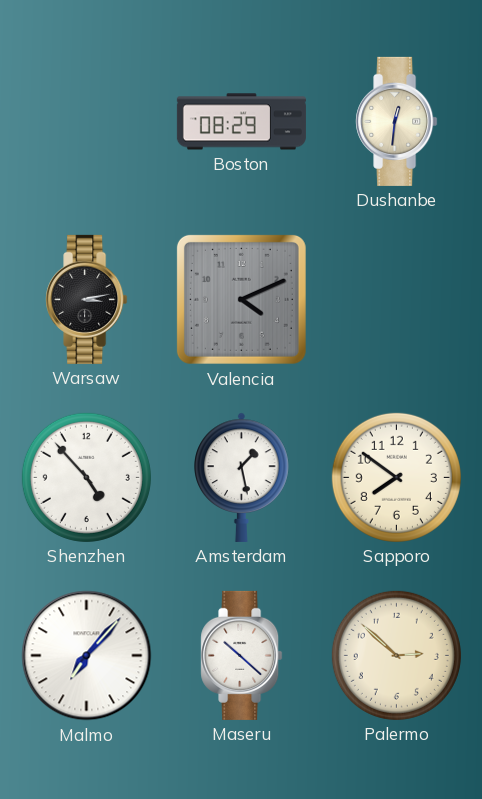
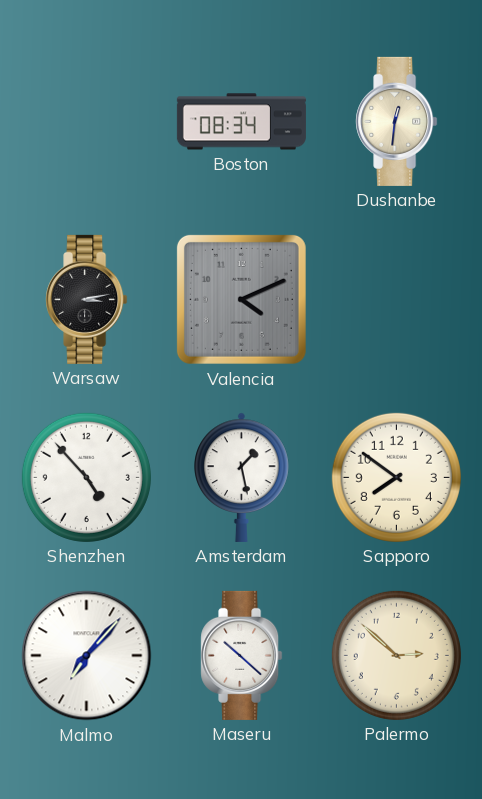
Boston: 08:29 -> 08:34 (241, 122)
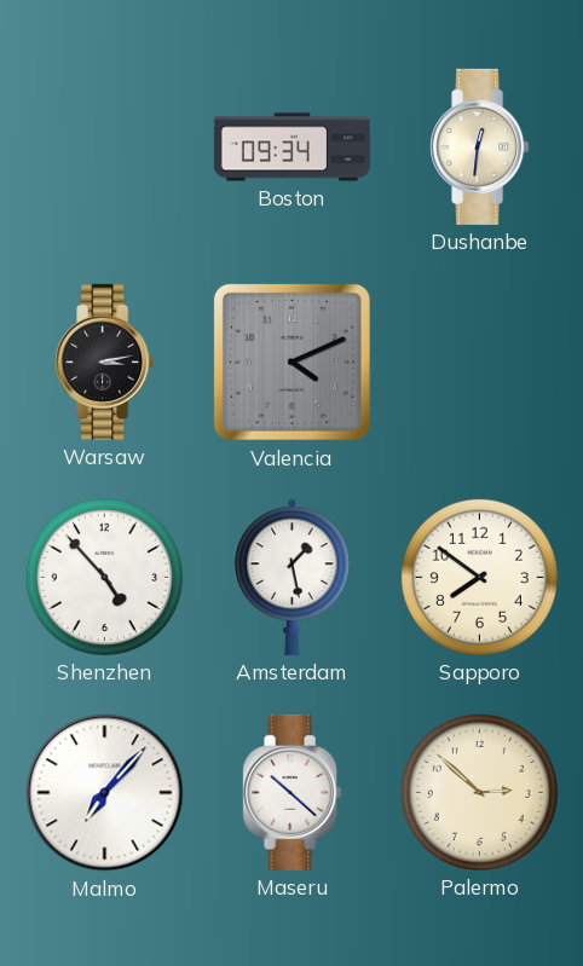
Boston: 08:34 -> 09:34 (291, 147)
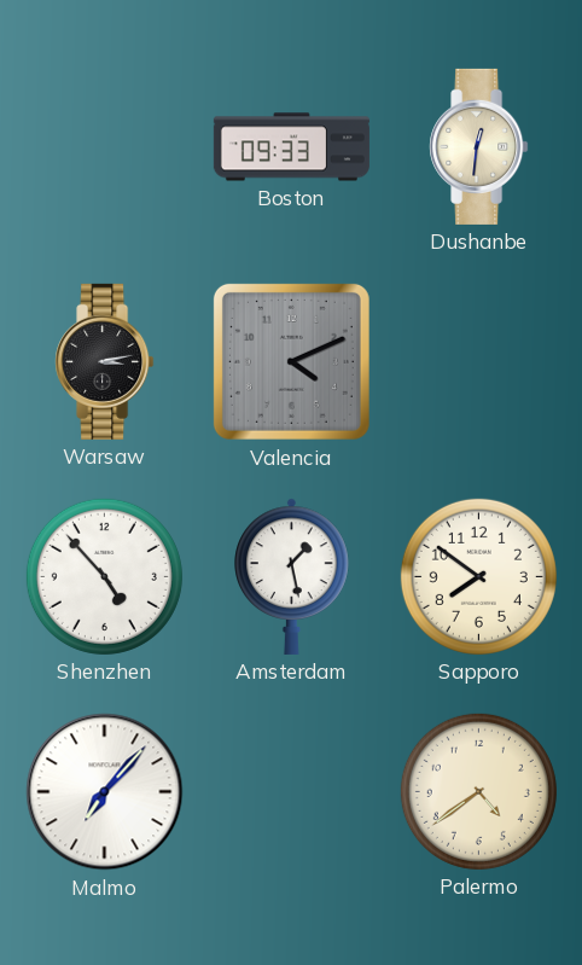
Boston: 09:34 -> 09:33 (291, 147)
Maseru: 10:22 -> none (293, 792)
Palermo: 2:52 -> 4:39 (478, 791)
